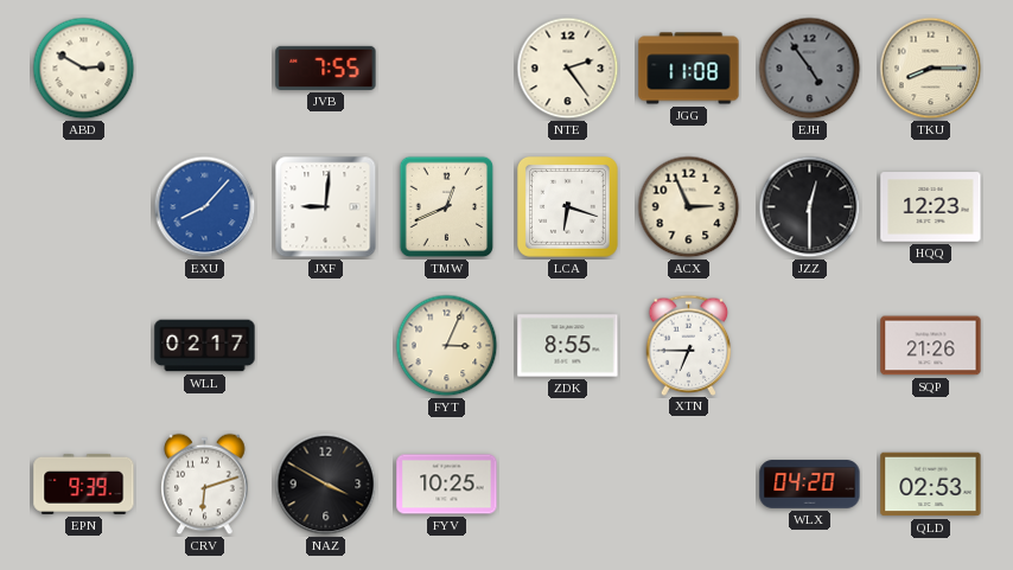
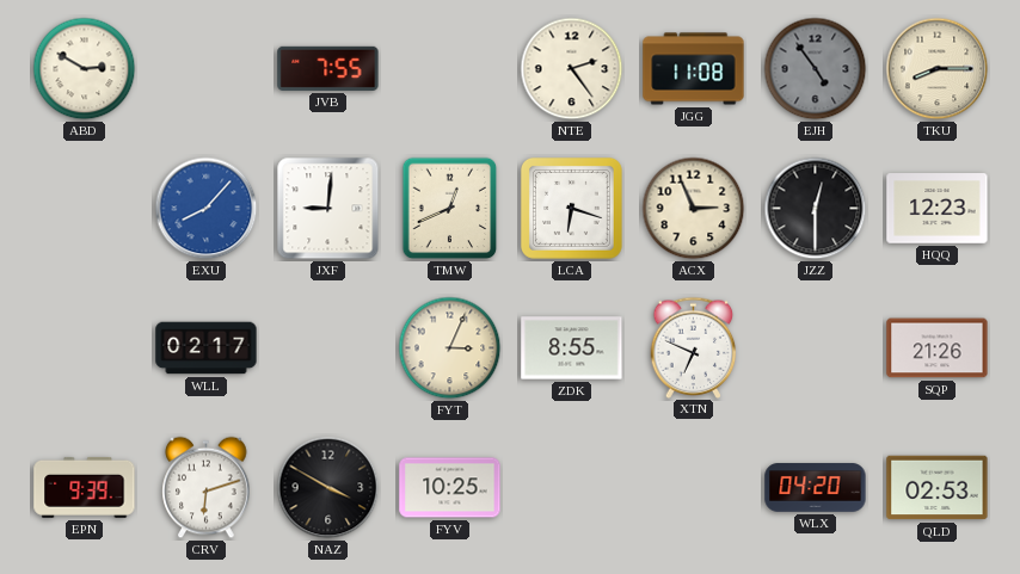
XTN: 6:45 -> 6:49 (694, 347)
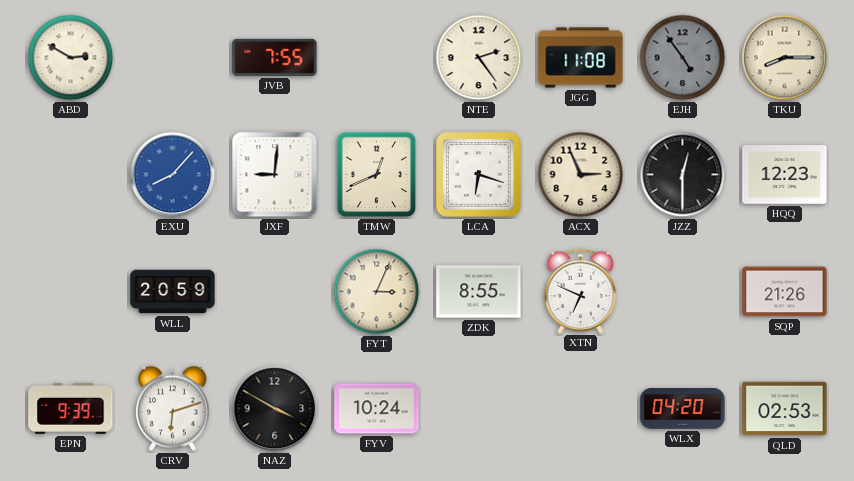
WLL: 02:17 -> 20:59 (173, 292)
FYV: 10:25 -> 10:24 (377, 409)
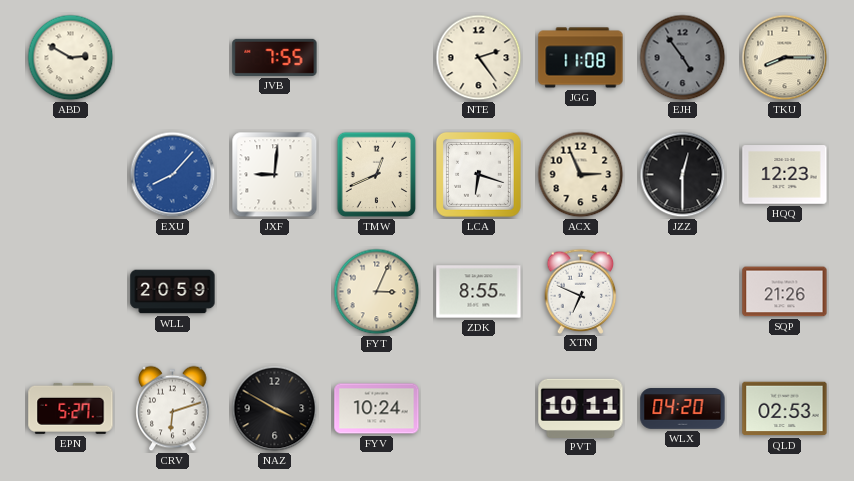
EPN: 9:39 -> 5:27 (71, 408)
PVT: none -> 10:11 (581, 408)
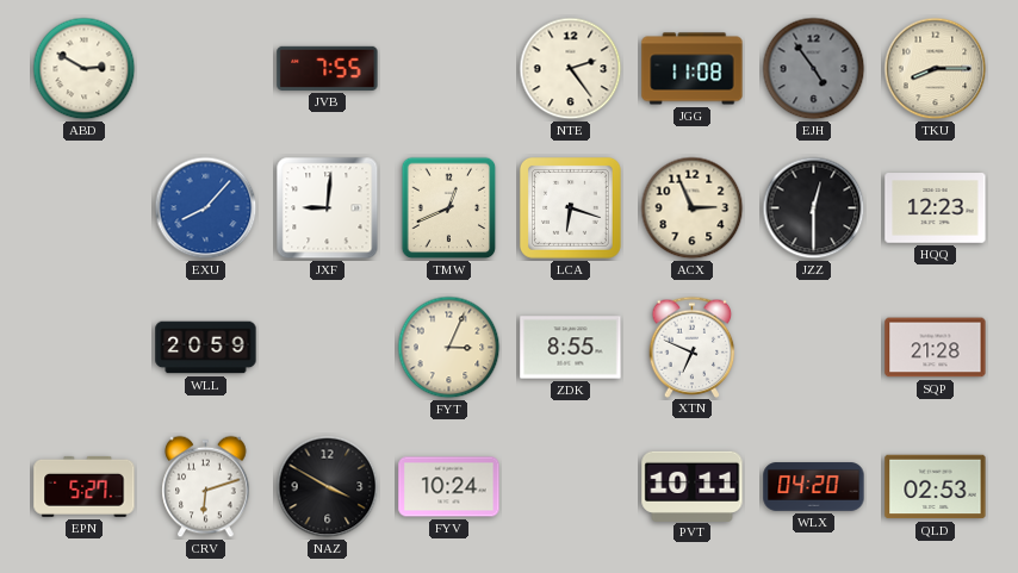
SQP: 21:26 -> 21:28 (936, 348)
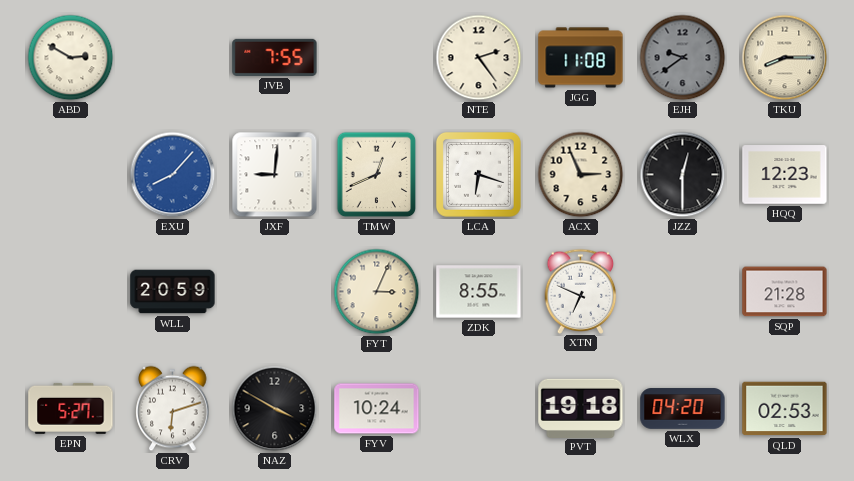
EJH: 4:54 -> 9:39 (683, 58)
PVT: 10:11 -> 19:18 (581, 408)
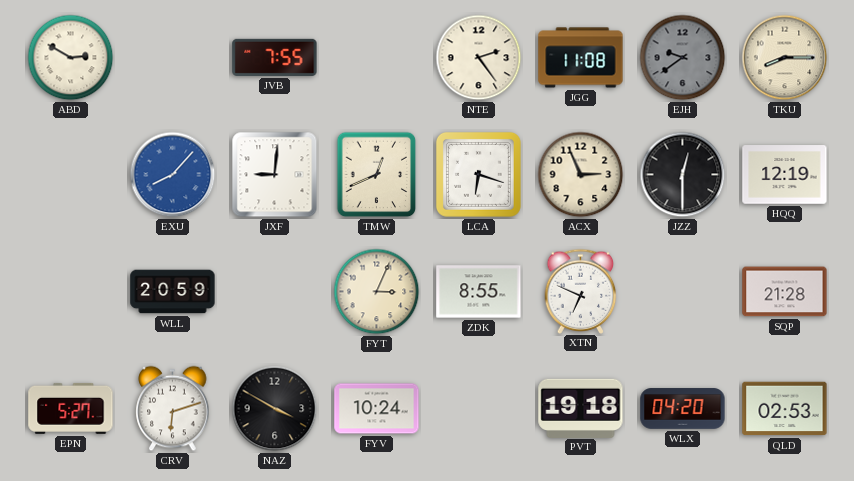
HQQ: 12:23 -> 12:19 (785, 175)
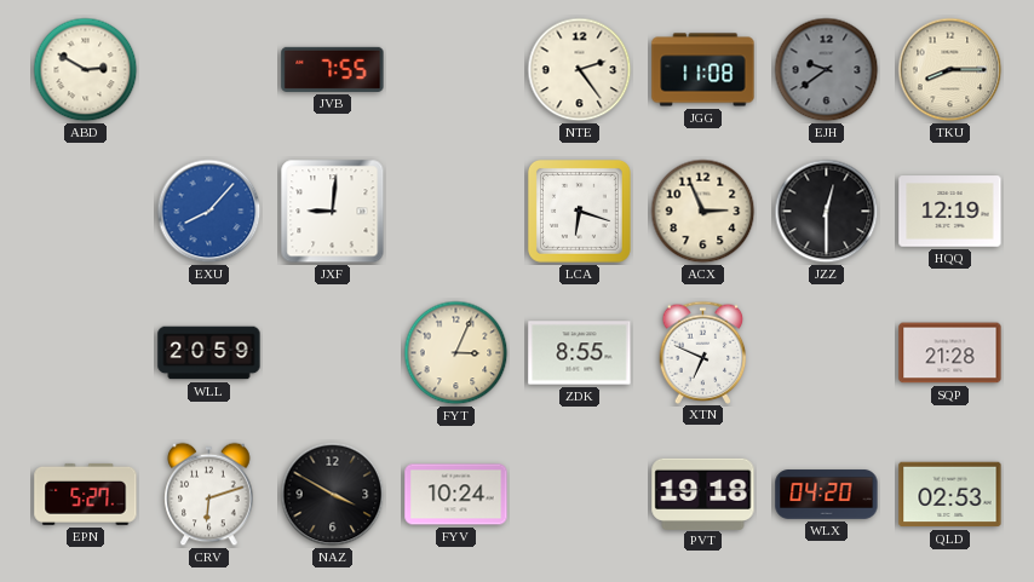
TMW: 12:41 -> none (377, 175)
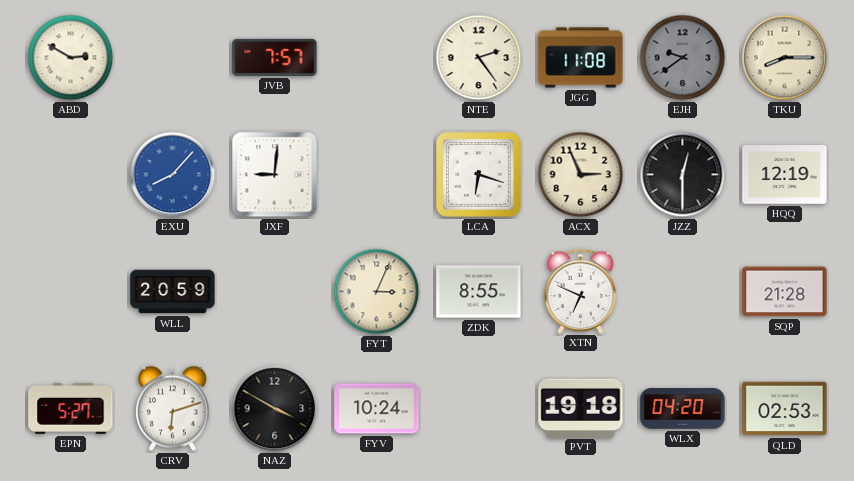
JVB: 7:55 -> 7:57 (275, 57)
